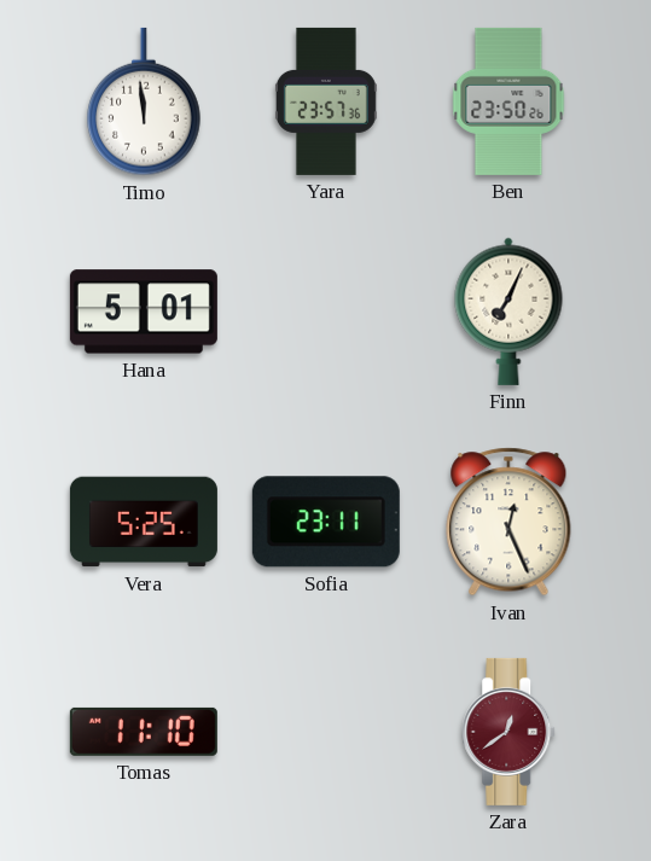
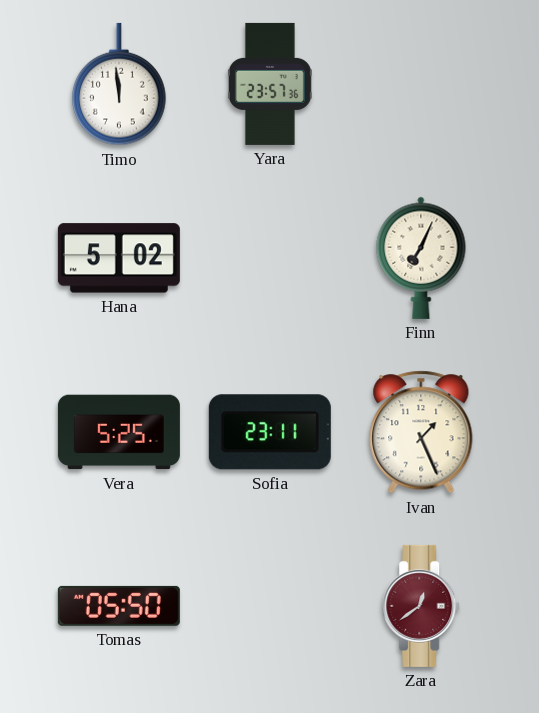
Ben: 23:50 -> none (508, 101)
Hana: 5:01 -> 5:02 (119, 258)
Ivan: 12:26 -> 1:26 (421, 432)
Tomas: 11:10 -> 05:50 (119, 606)
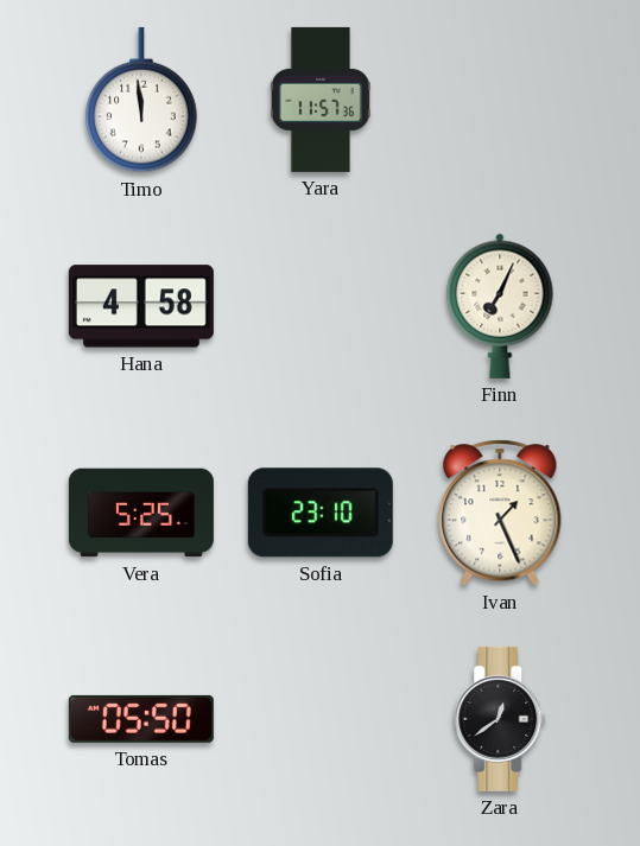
Yara: 23:57 -> 11:57 (321, 100)
Hana: 5:02 -> 4:58 (141, 306)
Sofia: 23:11 -> 23:10 (321, 513)
Zara dial: burgundy -> black (501, 719)
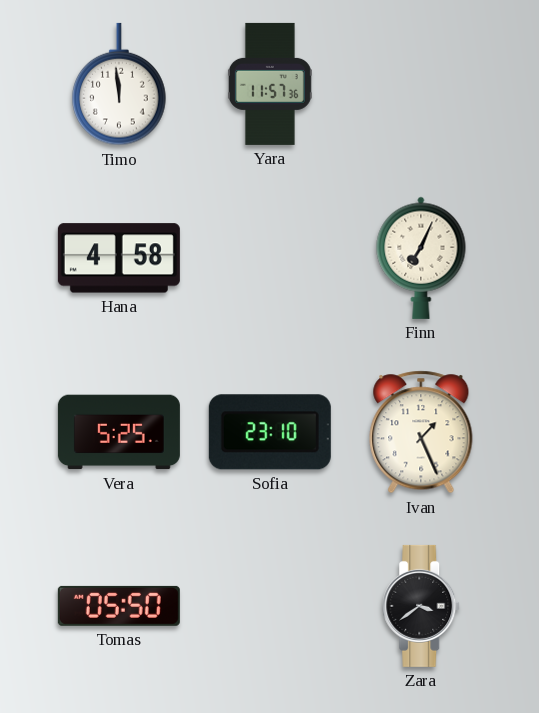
Zara: 12:39 -> 3:39 (422, 606)
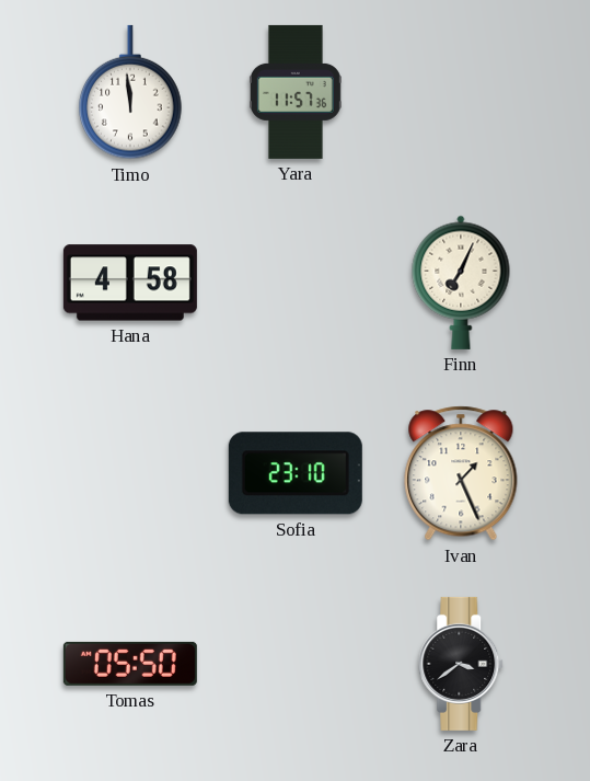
Vera: 5:25 -> none (119, 432)
